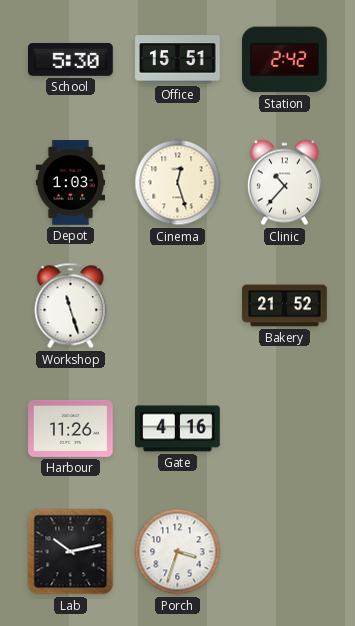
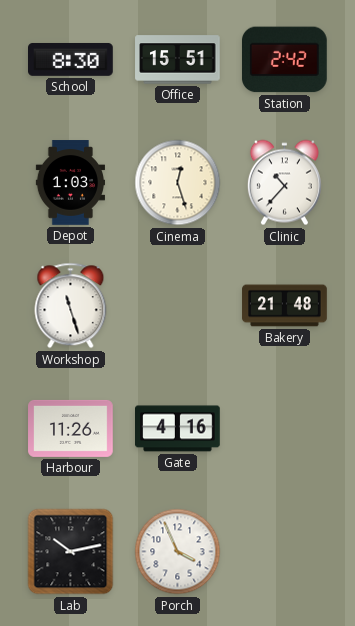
School: 5:30 -> 8:30 (71, 59)
Bakery: 21:52 -> 21:48 (285, 306)
Porch: 3:33 -> 3:56 (178, 552)
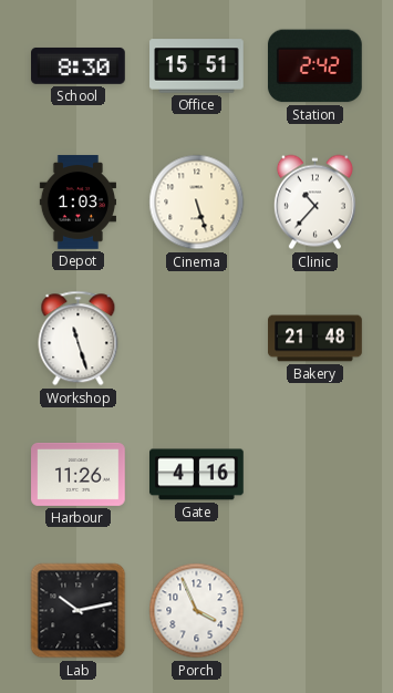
Cinema: 12:27 -> 5:27 (197, 203)
